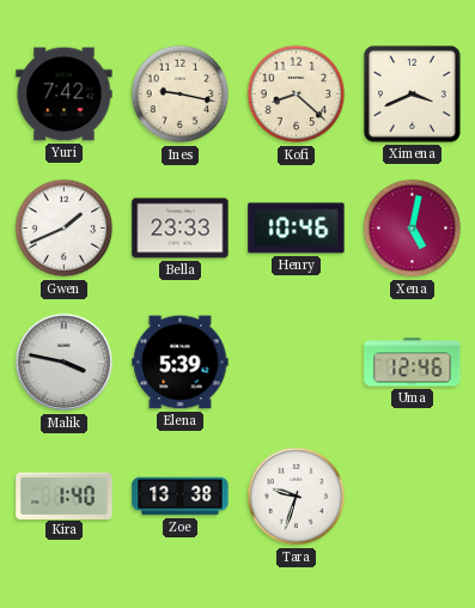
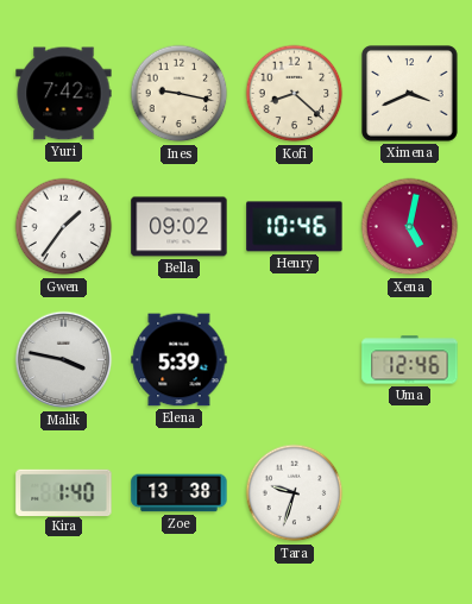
Gwen: 1:41 -> 1:36 (64, 227)
Bella: 23:33 -> 09:02 (180, 227)
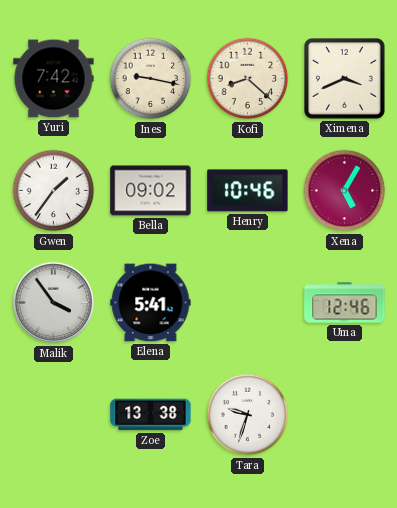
Xena: 5:02 -> 5:05 (345, 191)
Malik: 3:47 -> 3:54 (54, 303)
Elena: 5:39 -> 5:41 (151, 303)
Kira: 1:40 -> none (64, 492)
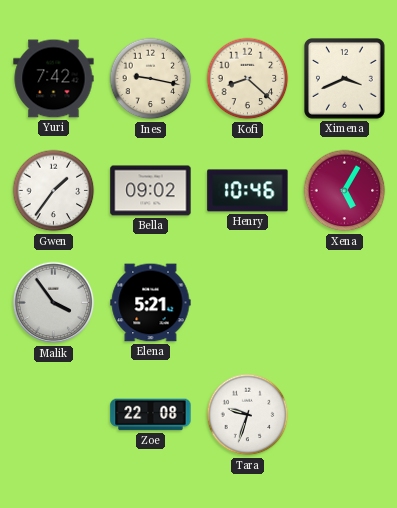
Elena: 5:41 -> 5:21 (151, 303)
Uma: 12:46 -> none (345, 303)
Zoe: 13:38 -> 22:08 (151, 415)
